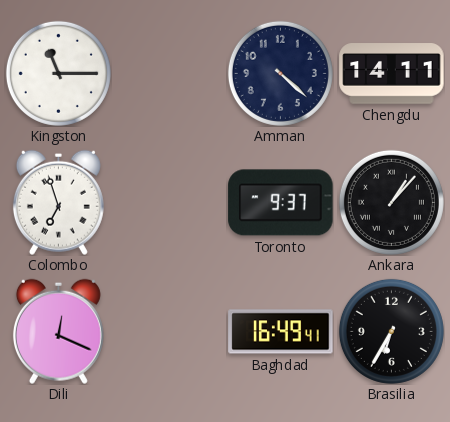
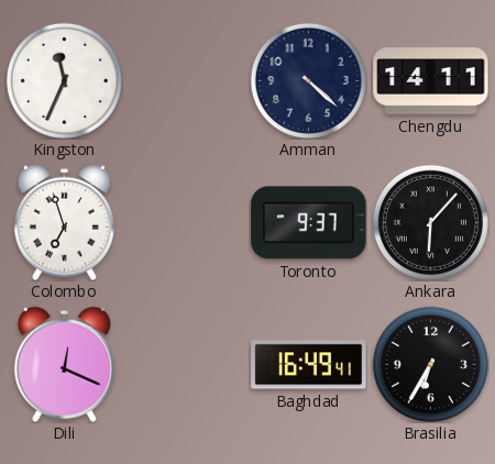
Kingston: 11:15 -> 11:34 (64, 80)
Ankara: 1:07 -> 6:07 (430, 222)
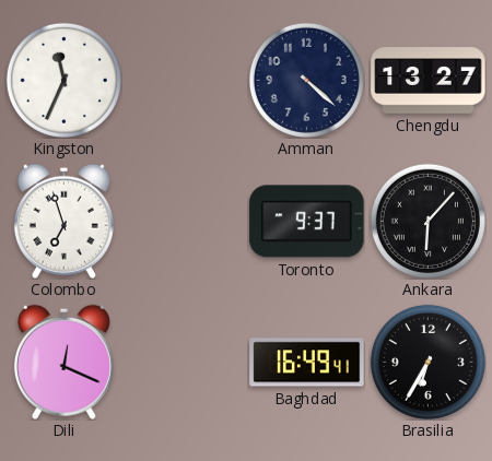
Chengdu: 14:11 -> 13:27 (429, 81)
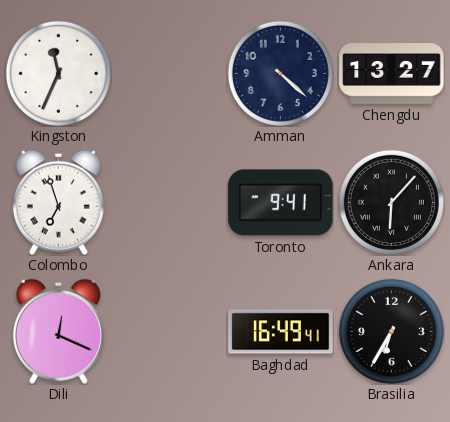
Toronto: 9:37 -> 9:41 (281, 203)
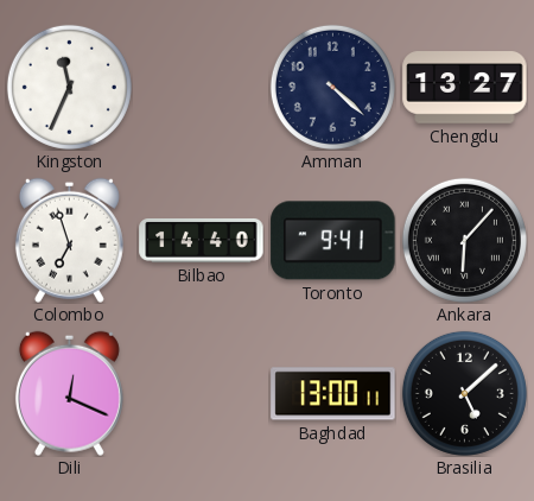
Bilbao: none -> 14:40 (202, 240)
Baghdad: 16:49 -> 13:00 (333, 394)
Brasilia: 6:35 -> 5:08 (464, 393)
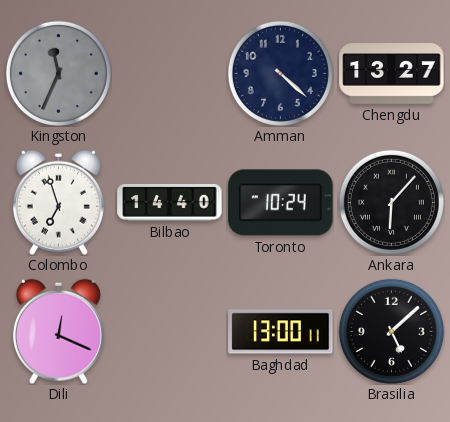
Kingston dial: white -> grey (58, 73)
Toronto: 9:41 -> 10:24 (281, 203)
